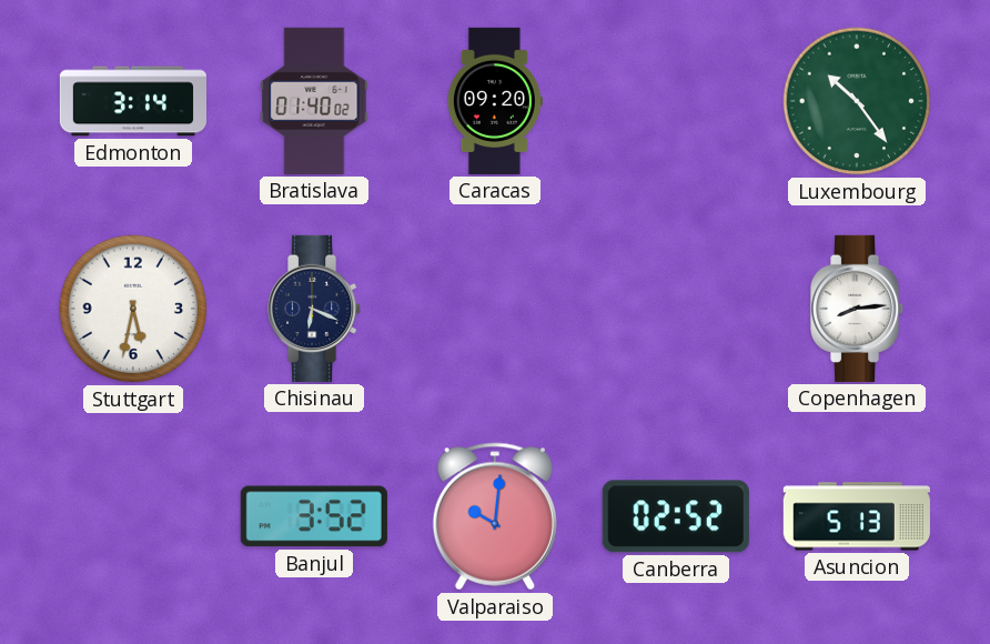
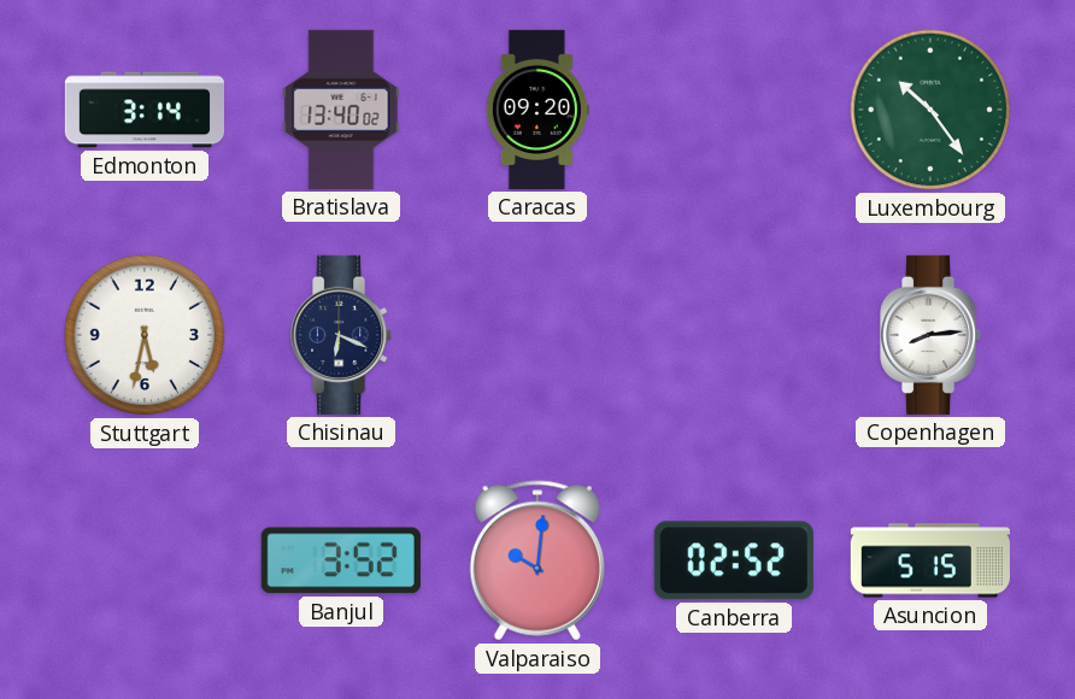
Bratislava: 01:40 -> 13:40 (341, 110)
Asuncion: 5:13 -> 5:15 (930, 560)
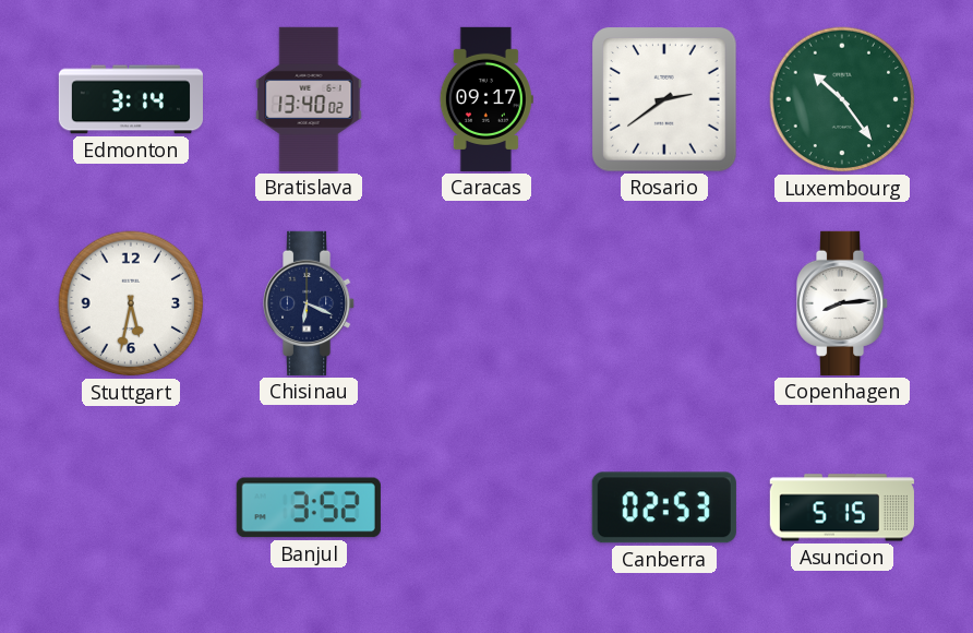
Caracas: 09:20 -> 09:17 (487, 99)
Rosario: none -> 2:39 (664, 99)
Valparaiso: 10:01 -> none (537, 560)
Canberra: 02:52 -> 02:53 (664, 507)
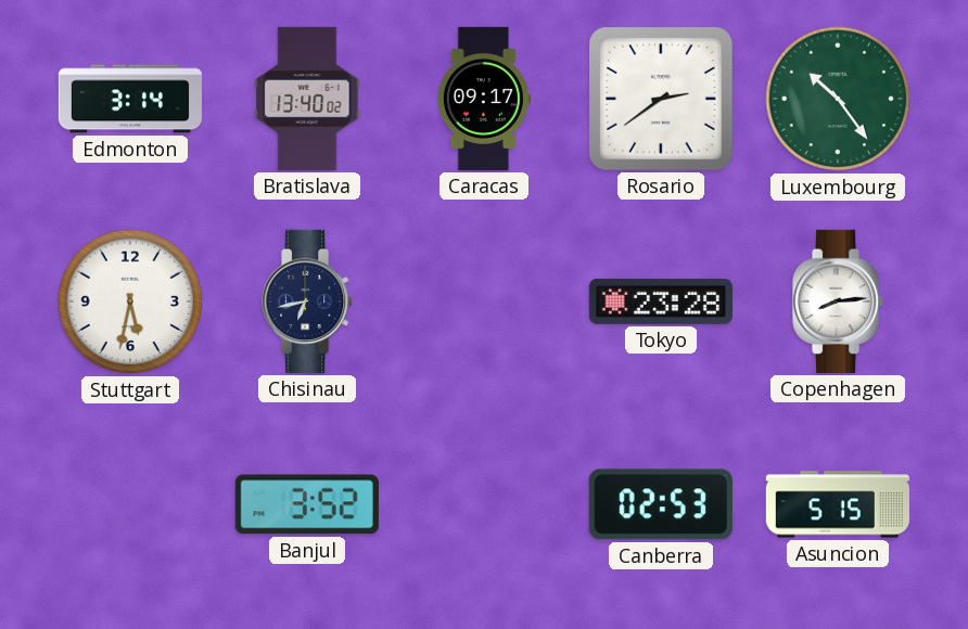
Chisinau: 6:19 -> 6:43 (308, 301)
Tokyo: none -> 23:28 (661, 301)
